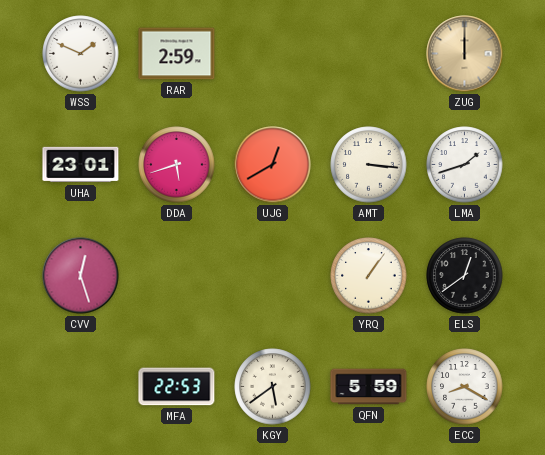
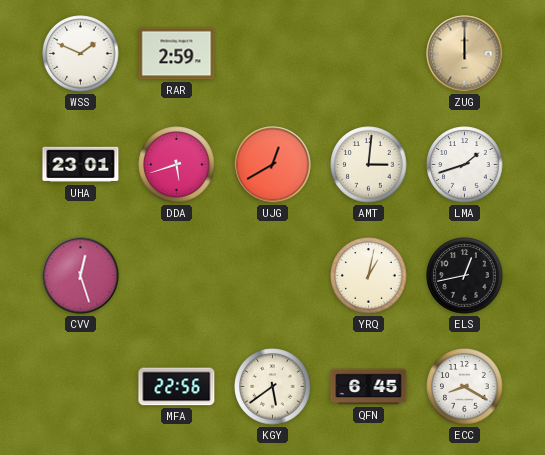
AMT: 3:16 -> 3:01 (369, 165)
YRQ: 1:06 -> 1:02 (369, 276)
ELS: 12:39 -> 12:43 (465, 276)
MFA: 22:53 -> 22:56 (177, 387)
QFN: 5:59 -> 6:45 (369, 387)
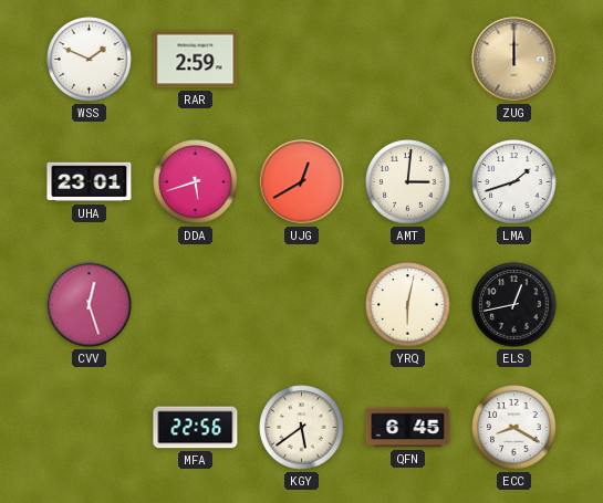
YRQ: 1:02 -> 6:02 (408, 305)
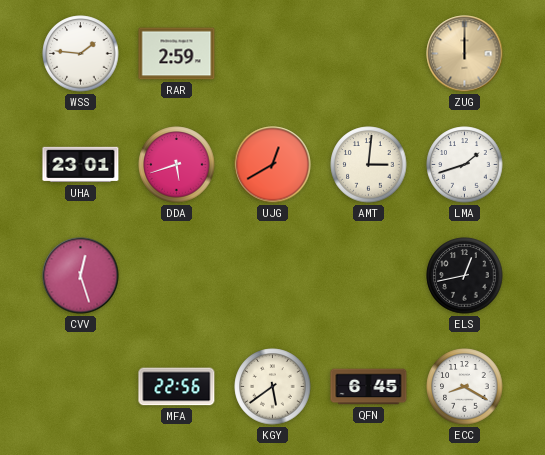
WSS: 1:49 -> 1:46 (81, 54)
YRQ: 6:02 -> none (408, 305)
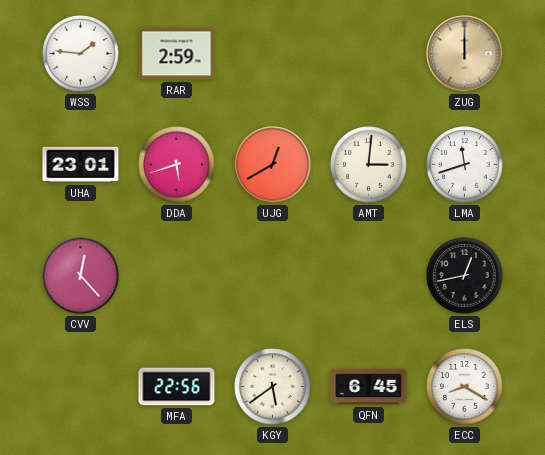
LMA: 1:42 -> 11:42 (465, 165)
CVV: 12:27 -> 12:23 (81, 276)
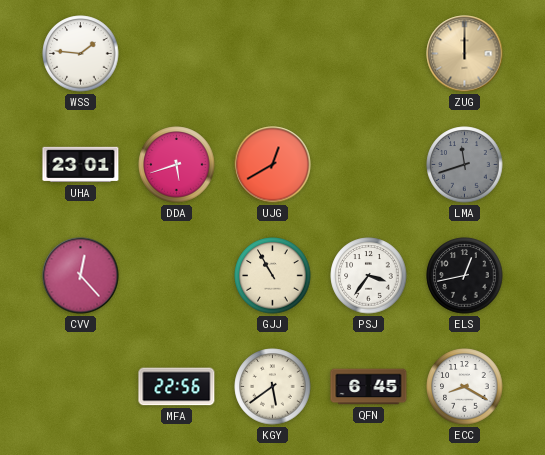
RAR: 2:59 -> none (177, 54)
AMT: 3:01 -> none (369, 165)
LMA dial: white -> grey (465, 165)
GJJ: none -> 10:55 (273, 276)
PSJ: none -> 3:36 (369, 276)
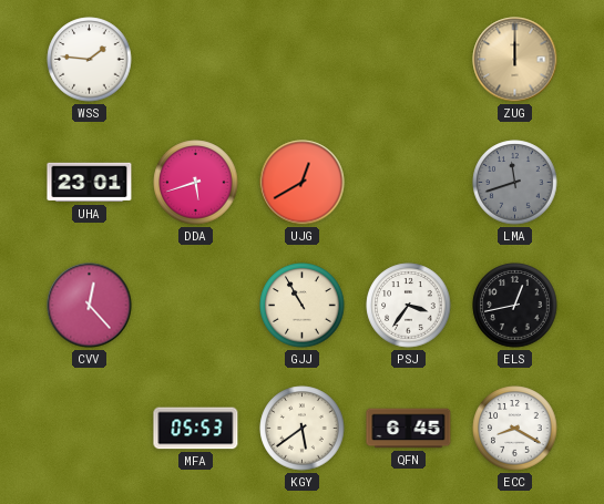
MFA: 22:56 -> 05:53 (196, 429)
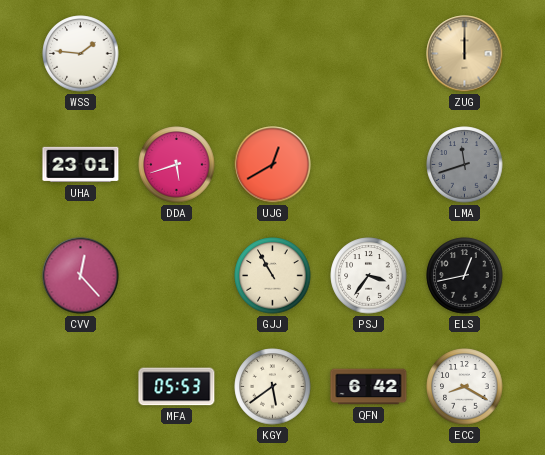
QFN: 6:45 -> 6:42 (369, 387)
